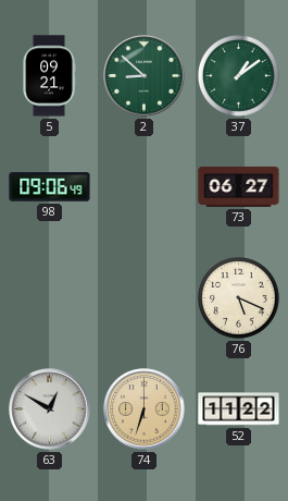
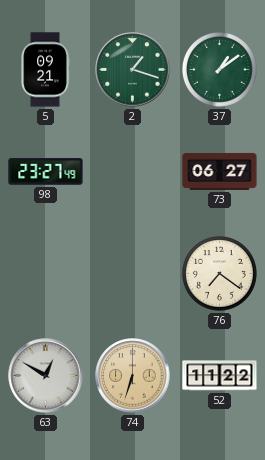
2: 8:52 -> 1:18 (133, 70)
98: 09:06 -> 23:27 (46, 172)
76: 5:19 -> 7:21 (219, 273)
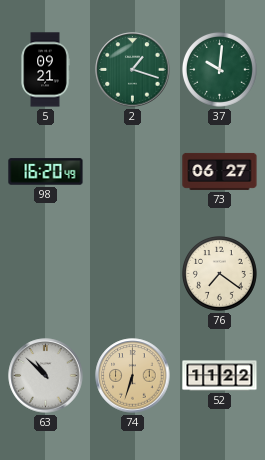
37: 1:09 -> 10:01 (219, 69)
98: 23:27 -> 16:20 (46, 172)
63: 12:50 -> 10:52 (46, 376)
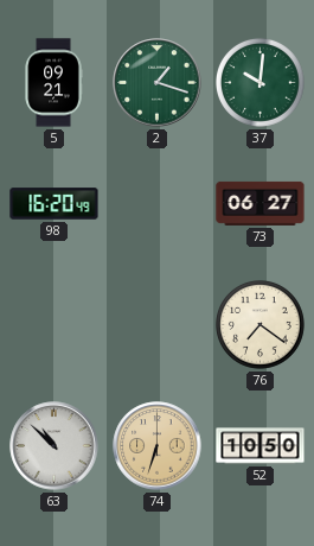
52: 11:22 -> 10:50 (261, 446)
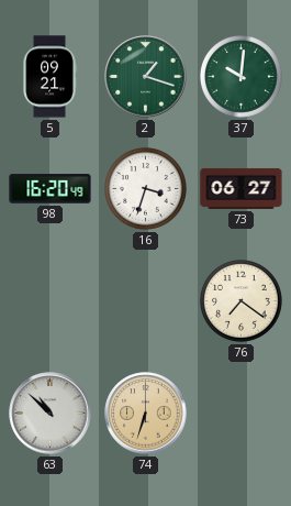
16: none -> 3:33 (145, 188)
52: 10:50 -> none (261, 446)
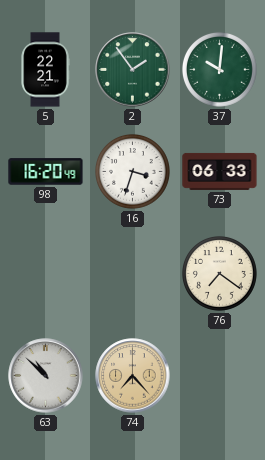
5: 09:21 -> 22:21 (45, 70)
2: 1:18 -> 1:54 (133, 70)
73: 06:27 -> 06:33 (220, 171)
74: 6:33 -> 7:23 (133, 376)
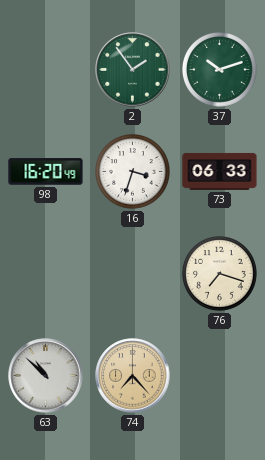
5: 22:21 -> none (45, 70)
37: 10:01 -> 10:12 (219, 69)
76: 7:21 -> 7:18 (219, 273)
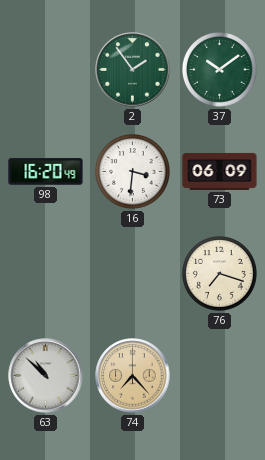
37: 10:12 -> 10:09 (219, 69)
16: 3:33 -> 3:31 (132, 171)
73: 06:33 -> 06:09 (220, 171)
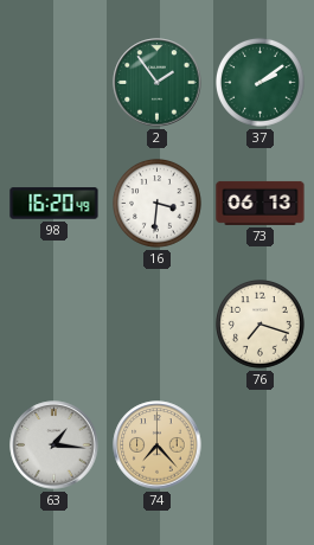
37: 10:09 -> 2:09 (259, 82)
73: 06:09 -> 06:13 (261, 203)
63: 10:52 -> 1:16 (55, 445)
